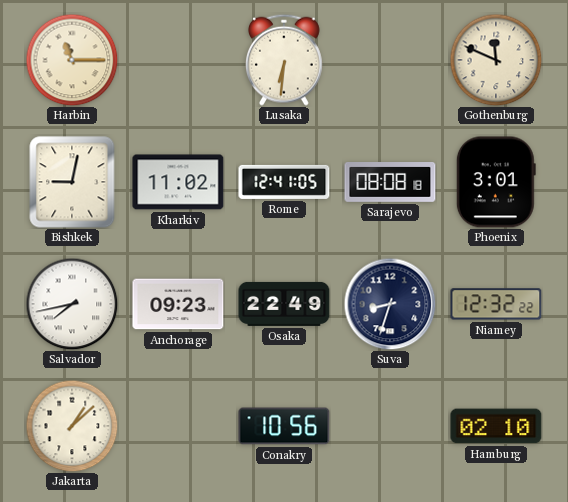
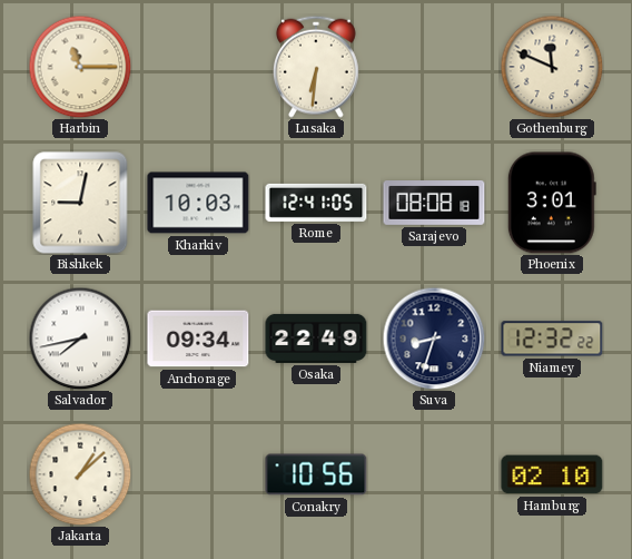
Kharkiv: 11:02 -> 10:03 (198, 203)
Anchorage: 09:23 -> 09:34 (198, 339)
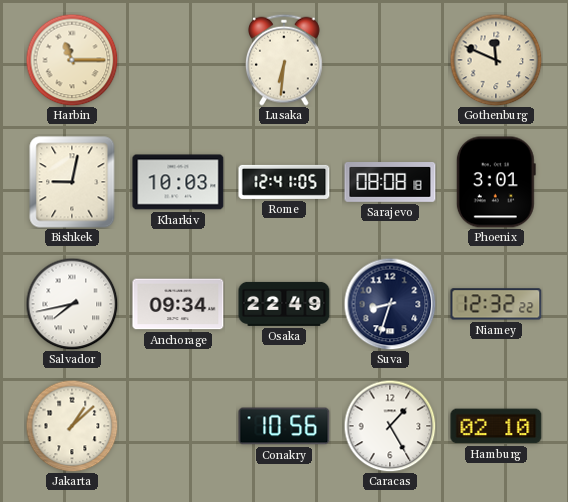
Caracas: none -> 1:25 (390, 426)
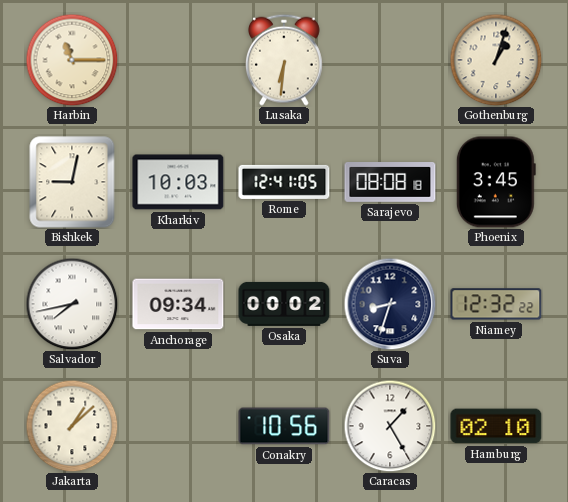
Gothenburg: 11:49 -> 1:03 (496, 60)
Phoenix: 3:01 -> 3:45 (496, 182)
Osaka: 22:49 -> 00:02 (284, 304)
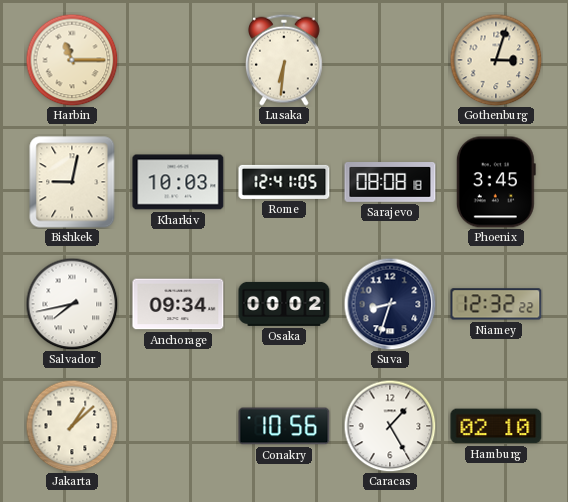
Gothenburg: 1:03 -> 3:03 (496, 60)
